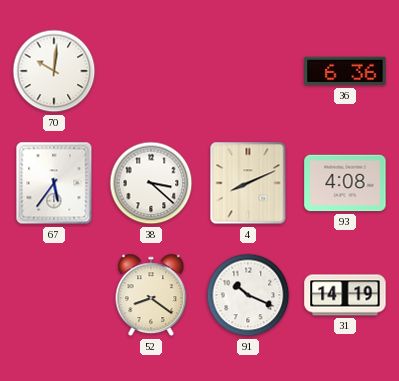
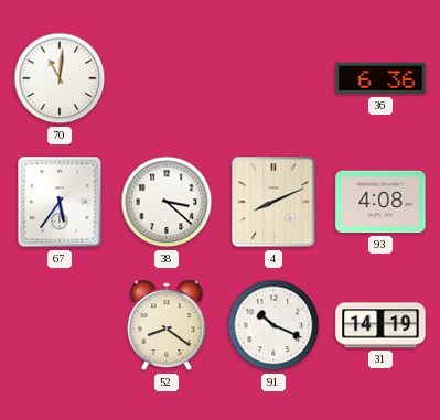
70: 10:01 -> 11:01 (60, 78)
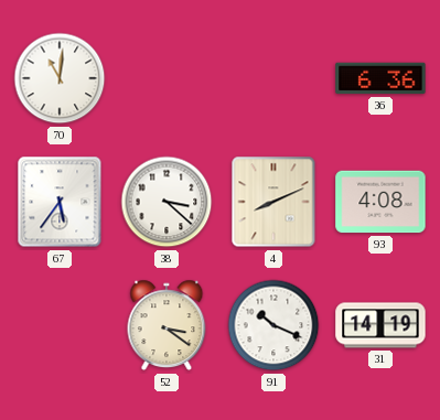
52: 8:21 -> 3:21 (167, 325)
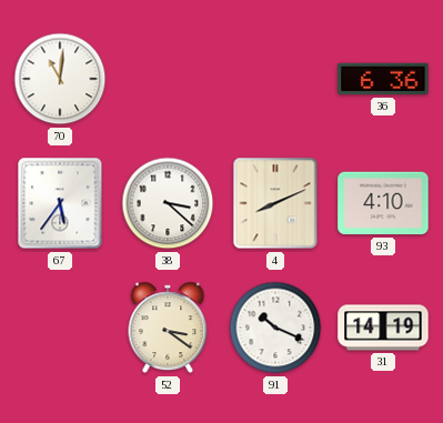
93: 4:08 -> 4:10 (383, 203)
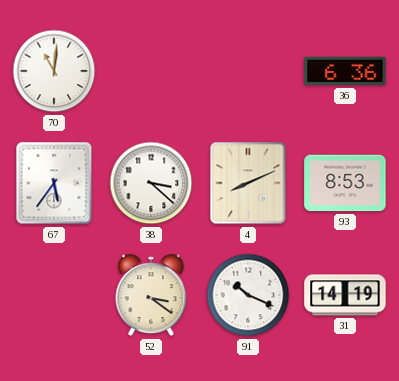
93: 4:10 -> 8:53 (345, 183)
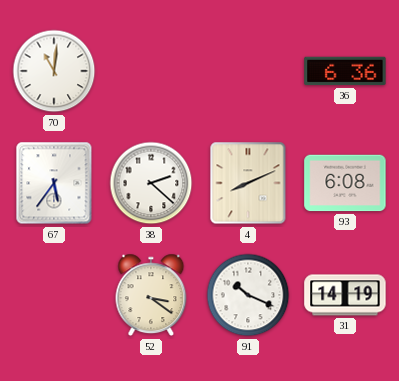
38: 3:22 -> 2:22 (151, 183)
93: 8:53 -> 6:08 (345, 183)
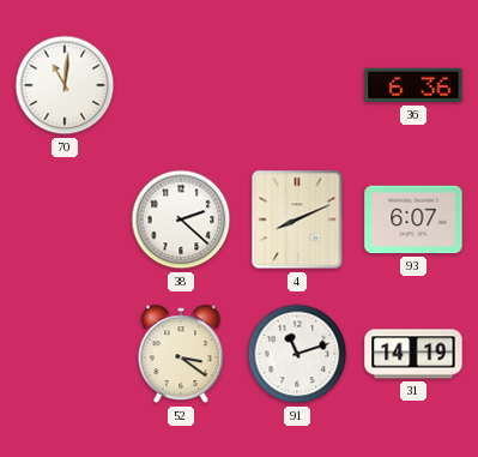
67: 5:36 -> none (54, 183)
93: 6:08 -> 6:07 (413, 220)
91: 10:19 -> 11:12 (297, 354)
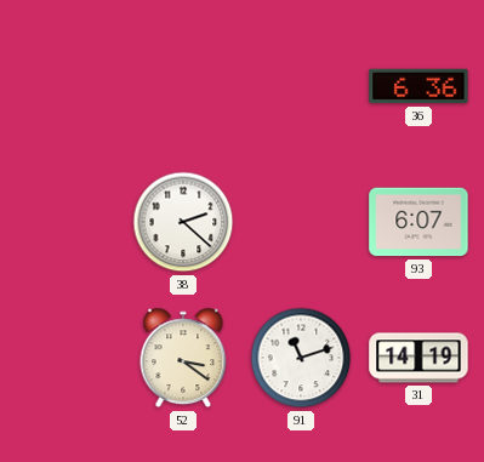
70: 11:01 -> none (65, 85)
4: 8:11 -> none (297, 220)
